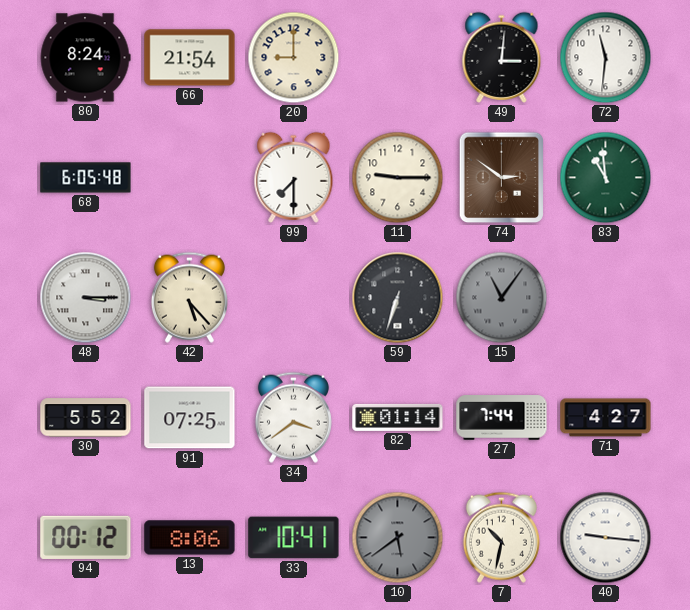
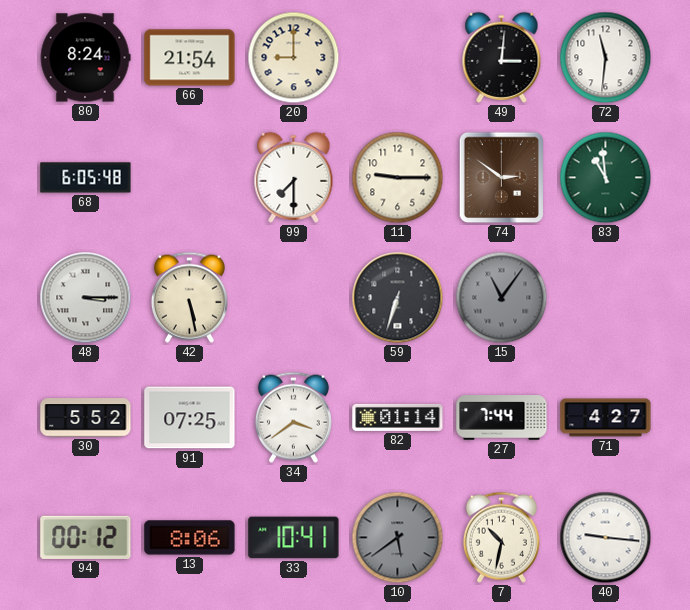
42: 5:23 -> 5:28 (189, 297)
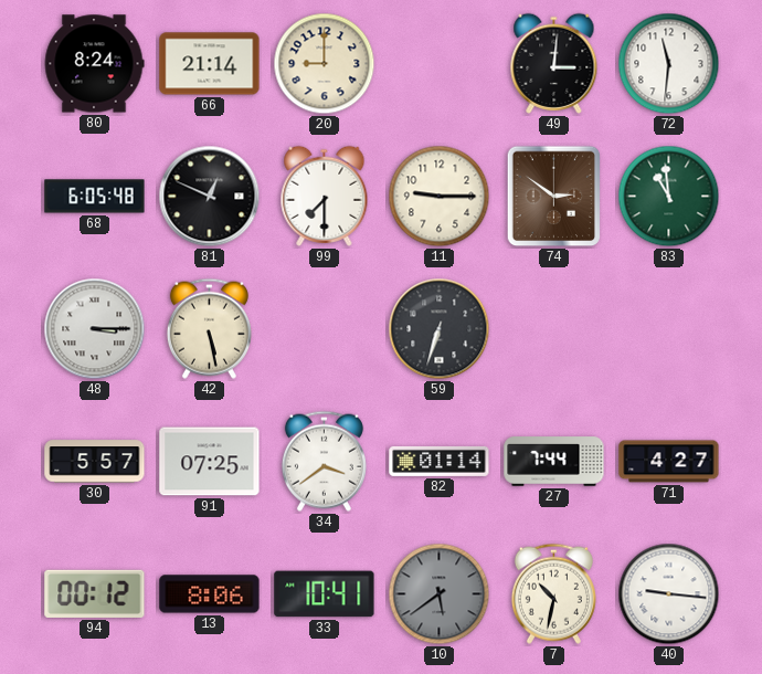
66: 21:54 -> 21:14 (210, 64)
81: none -> 12:49 (210, 197)
15: 11:06 -> none (502, 298)
30: 5:52 -> 5:57 (95, 462)
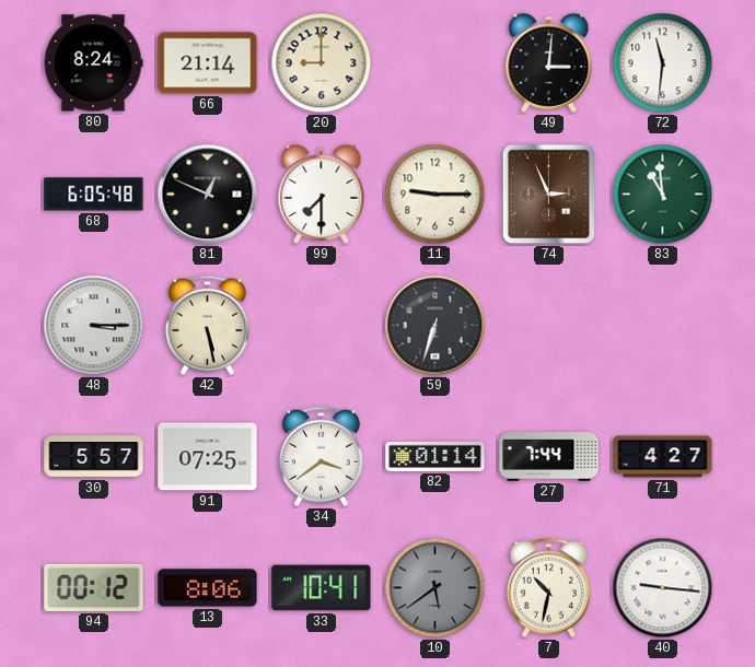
74: 2:51 -> 2:56 (549, 195)
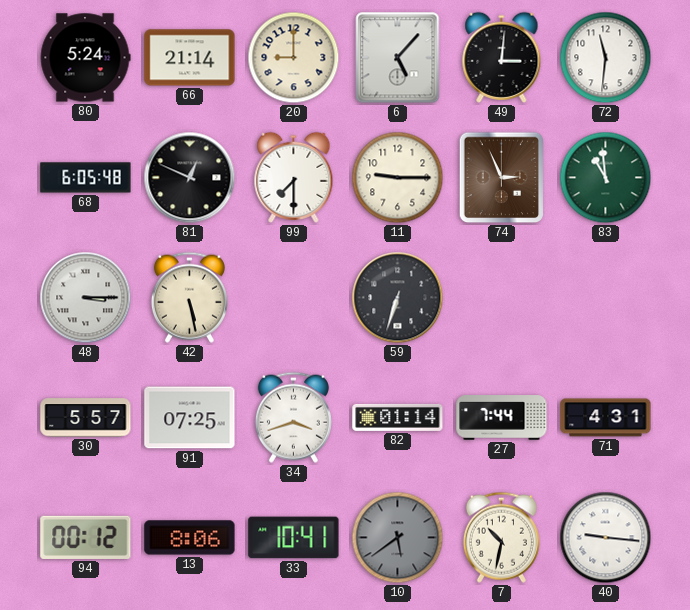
80: 8:24 -> 5:24 (85, 58)
6: none -> 5:07 (398, 58)
34: 3:39 -> 3:42 (293, 417)
71: 4:27 -> 4:31 (606, 418)
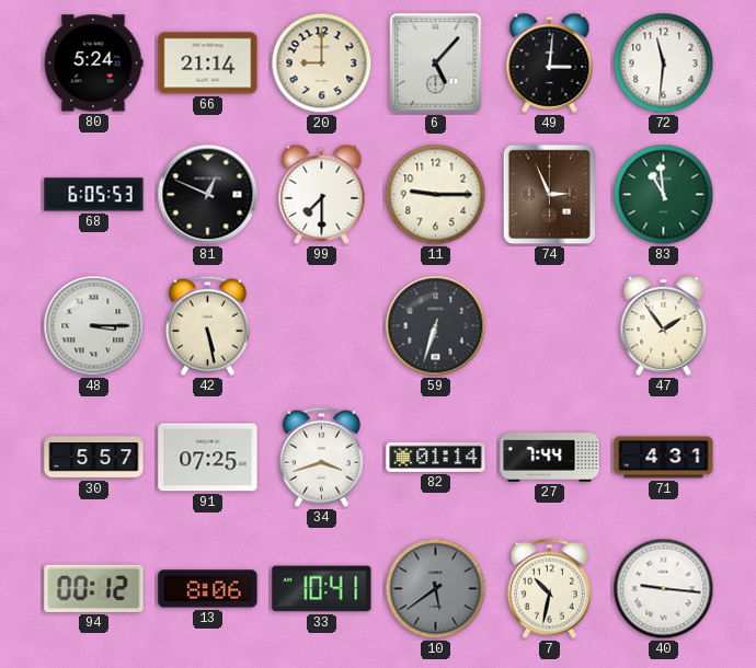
68: 6:05:48 -> 6:05:53 (94, 195)
47: none -> 1:54 (664, 325)
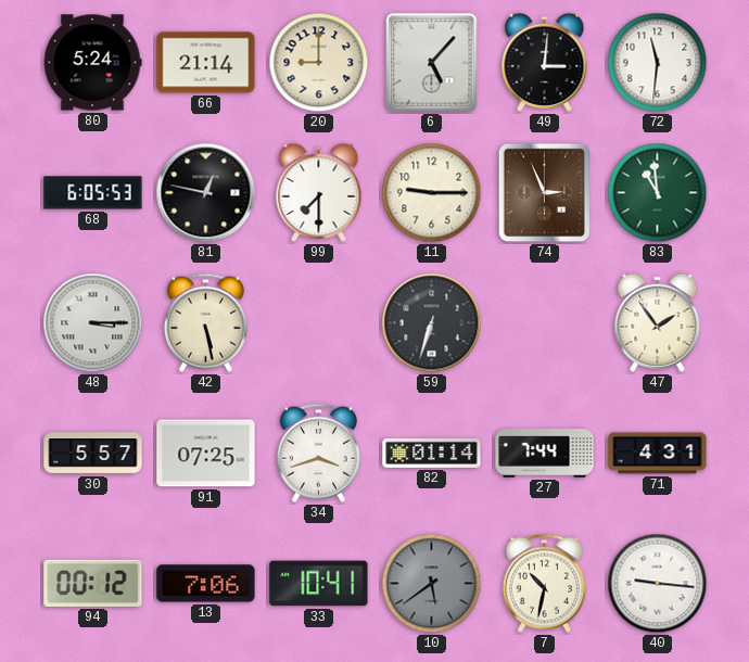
81: 12:49 -> 12:47 (206, 193)
13: 8:06 -> 7:06 (206, 584)
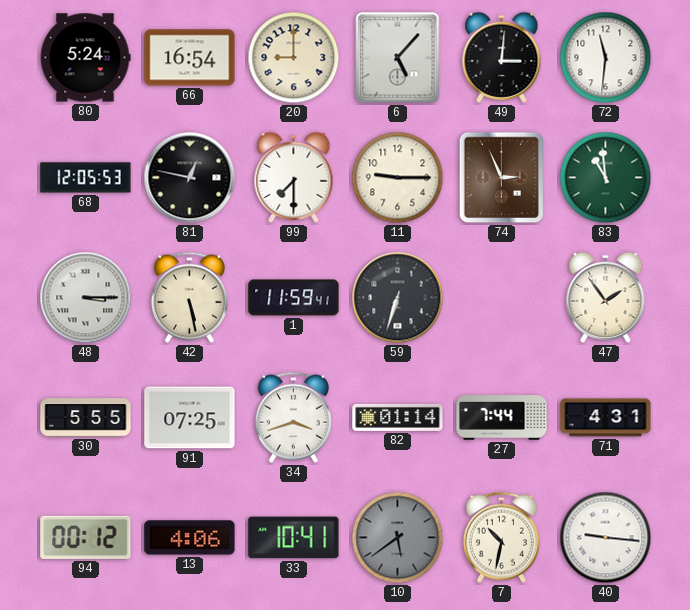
66: 21:14 -> 16:54 (190, 58)
68: 6:05 -> 12:05 (86, 178)
1: none -> 11:59 (294, 298)
30: 5:57 -> 5:55 (86, 418)
13: 7:06 -> 4:06 (190, 538)
